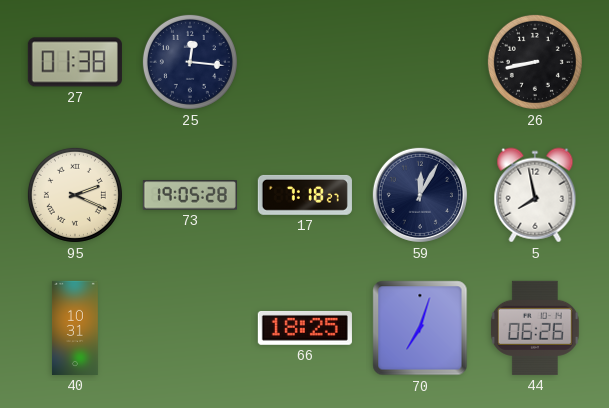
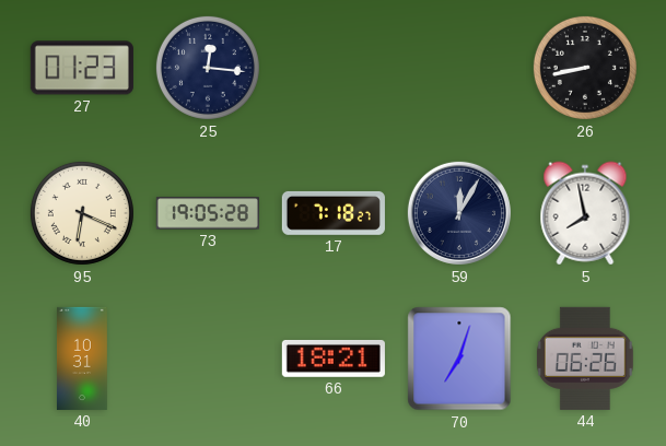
27: 01:38 -> 01:23 (82, 68)
95: 2:19 -> 6:19 (82, 213)
66: 18:25 -> 18:21 (334, 359)
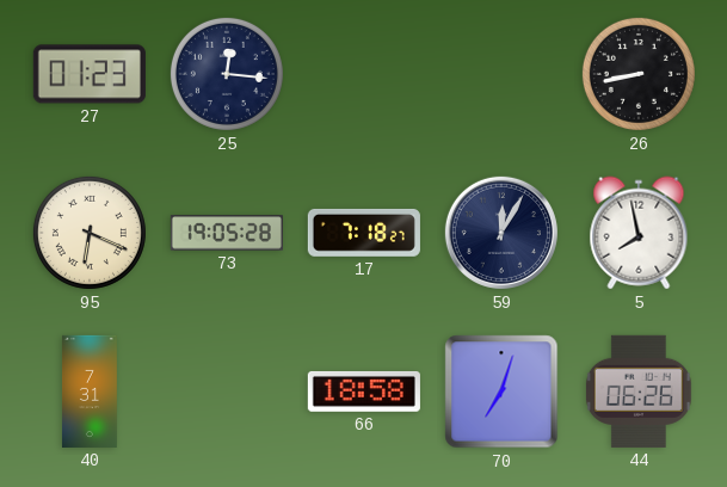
40: 10:31 -> 7:31 (90, 392)
66: 18:21 -> 18:58 (364, 392)
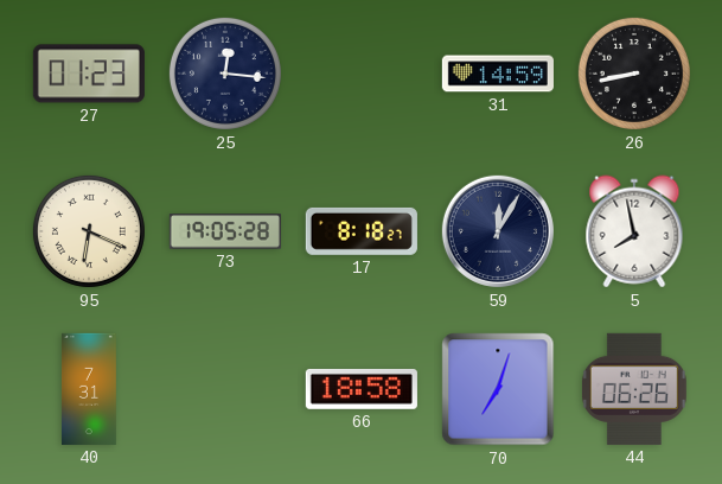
31: none -> 14:59 (498, 74)
17: 7:18 -> 8:18 (362, 231)
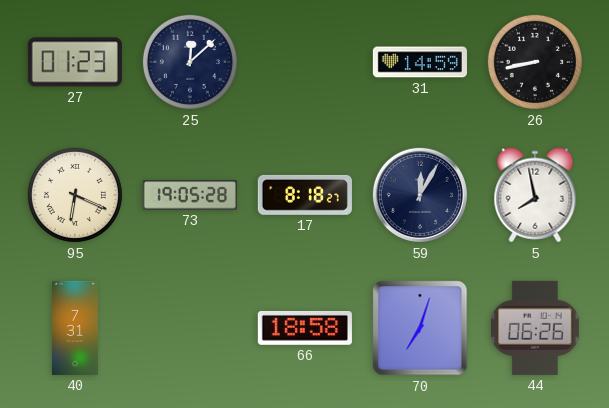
25: 12:16 -> 12:08 (190, 62)
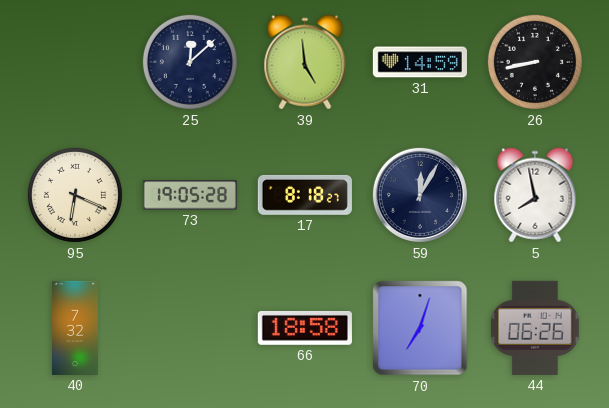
27: 01:23 -> none (75, 62)
39: none -> 4:59 (305, 62)
40: 7:31 -> 7:32 (75, 328)
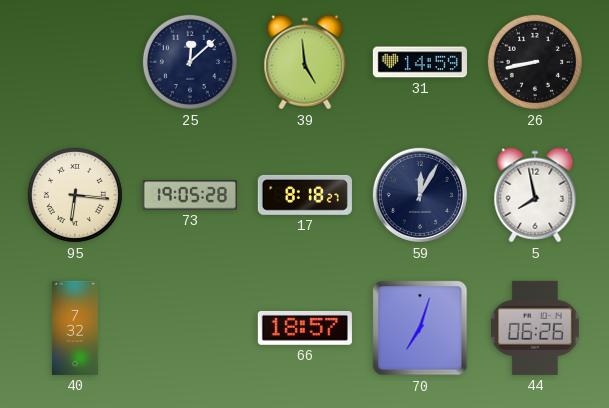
95: 6:19 -> 6:16 (75, 195)
66: 18:58 -> 18:57 (305, 328)
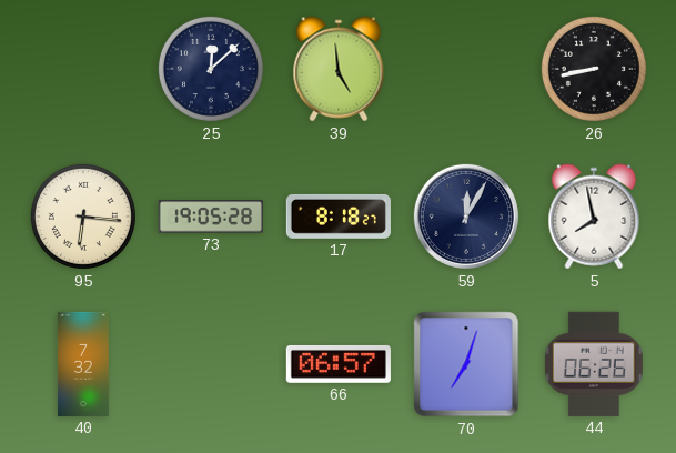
31: 14:59 -> none (420, 62)
66: 18:57 -> 06:57 (339, 364)
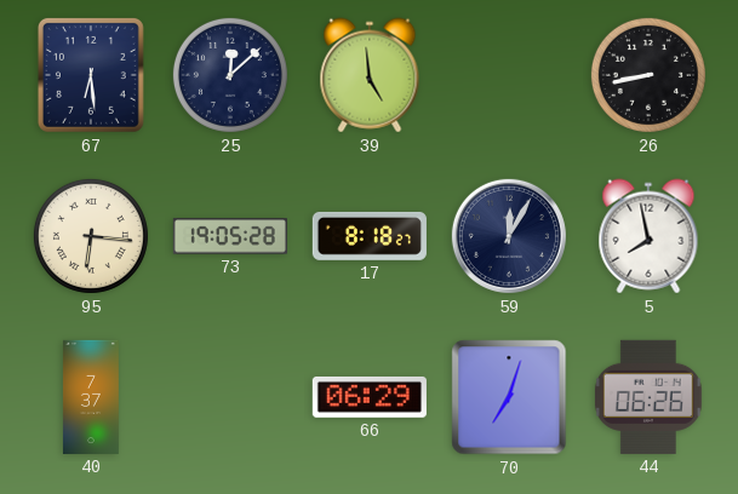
67: none -> 6:29 (91, 75)
40: 7:32 -> 7:37 (91, 397)
66: 06:57 -> 06:29 (370, 397)
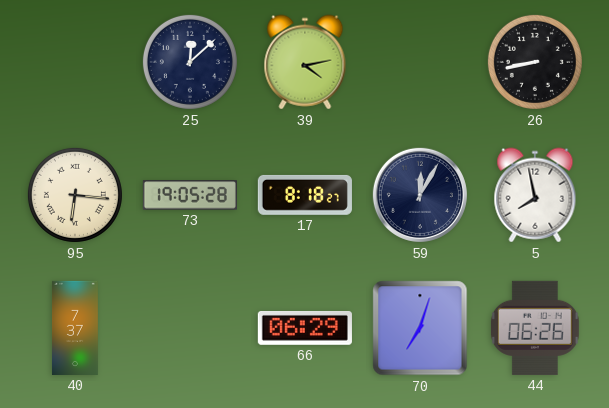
67: 6:29 -> none (91, 75)
39: 4:59 -> 4:13 (305, 62)
